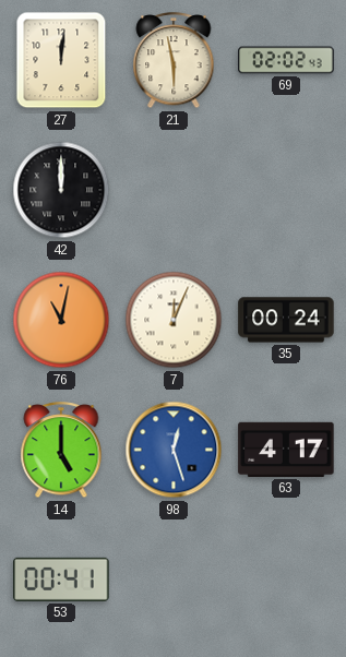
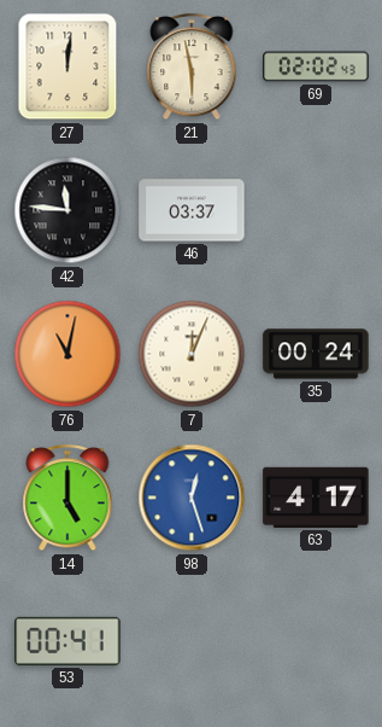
42: 12:00 -> 11:46 (67, 210)
46: none -> 03:37 (192, 210)
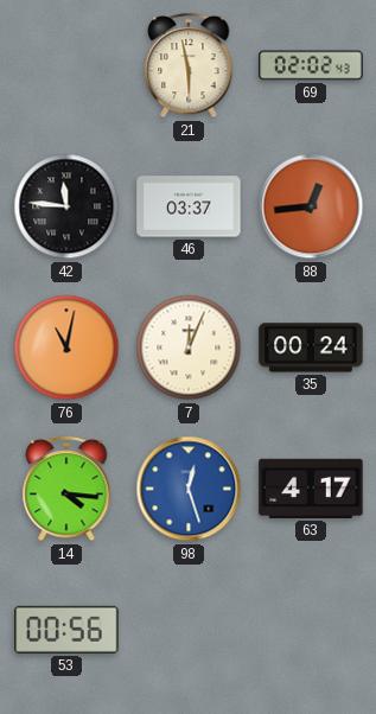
27: 12:01 -> none (67, 66)
88: none -> 12:44 (311, 206)
14: 5:00 -> 4:16 (66, 490)
53: 00:41 -> 00:56 (66, 630)
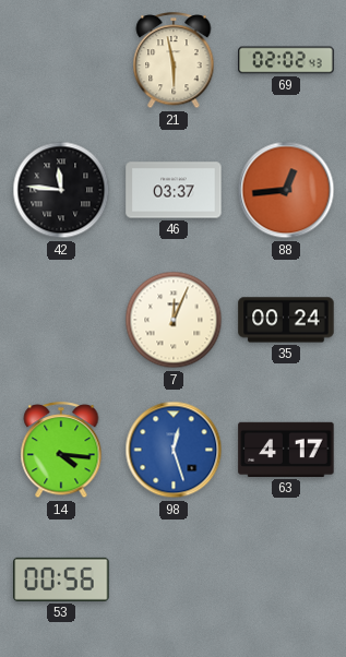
76: 11:02 -> none (66, 348)
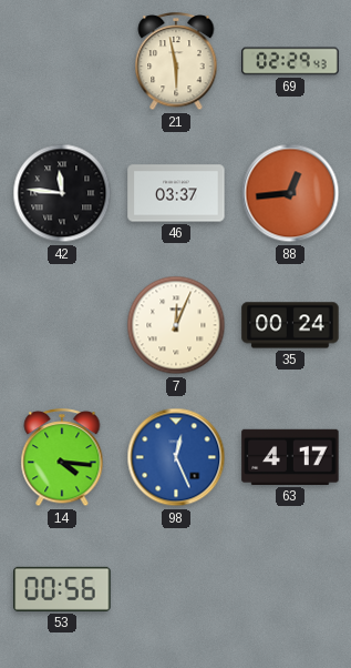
69: 02:02 -> 02:29 (290, 61)
98: 12:27 -> 12:26 (176, 457)
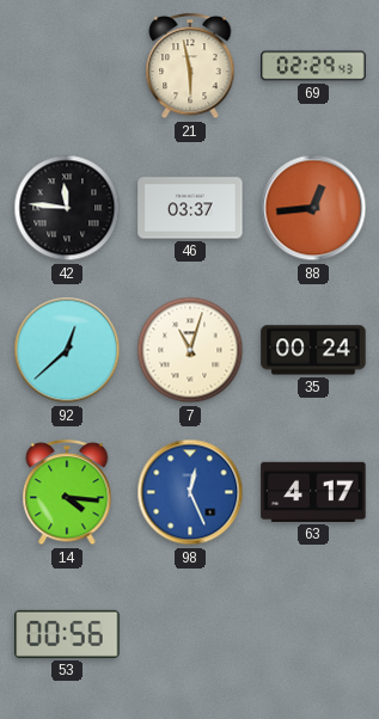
92: none -> 12:38 (67, 350)
7: 12:04 -> 11:03 (190, 350)
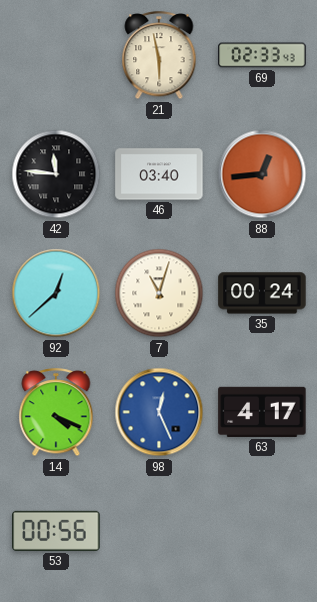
69: 02:29 -> 02:33 (262, 55)
46: 03:37 -> 03:40 (159, 174)
14: 4:16 -> 4:19 (56, 413)
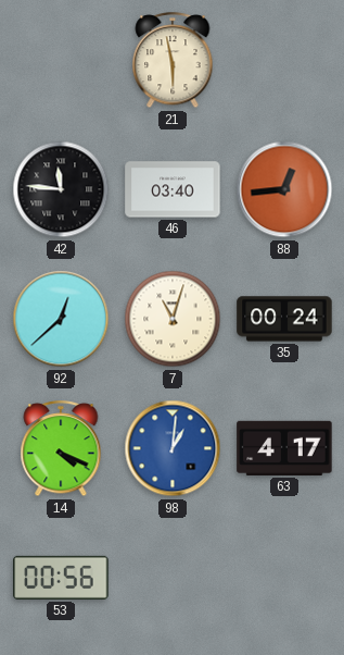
69: 02:33 -> none (262, 55)
98: 12:26 -> 1:01 (173, 448)
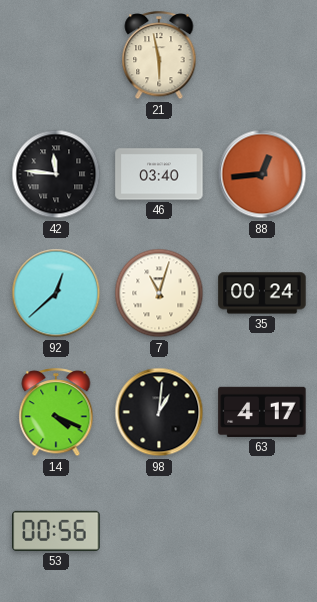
98 dial: blue -> black (159, 412)
